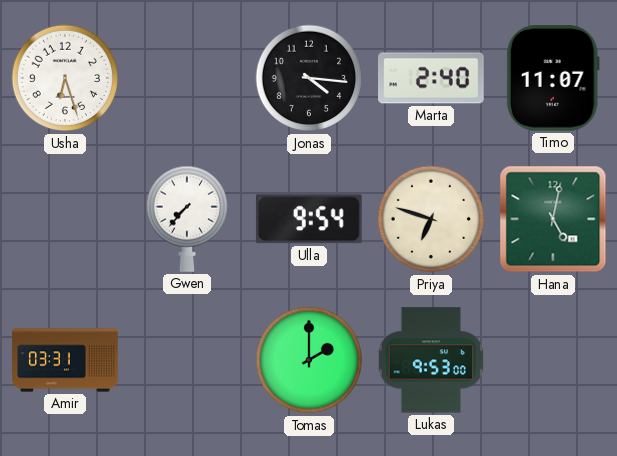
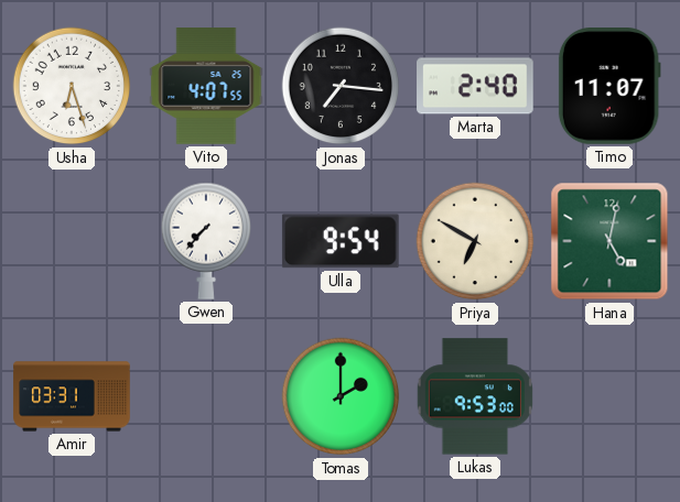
Vito: none -> 4:07 (206, 86)
Jonas: 4:16 -> 7:16 (341, 86)
Priya: 6:48 -> 6:50 (475, 241)
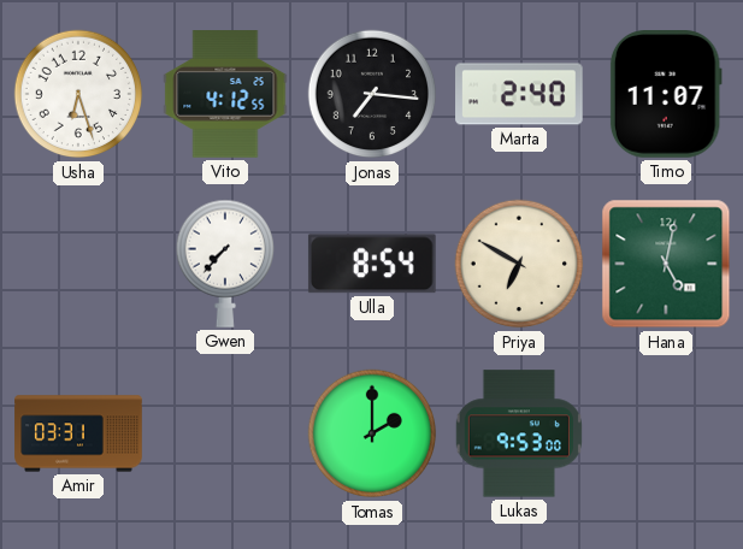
Vito: 4:07 -> 4:12 (225, 94)
Ulla: 9:54 -> 8:54 (372, 264)
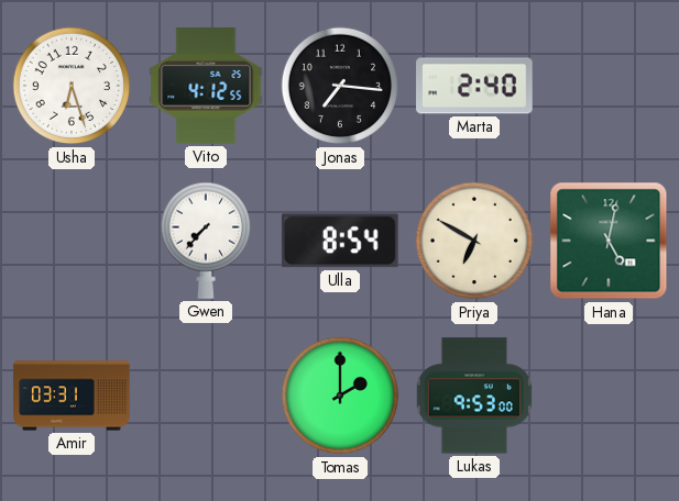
Timo: 11:07 -> none (666, 95)
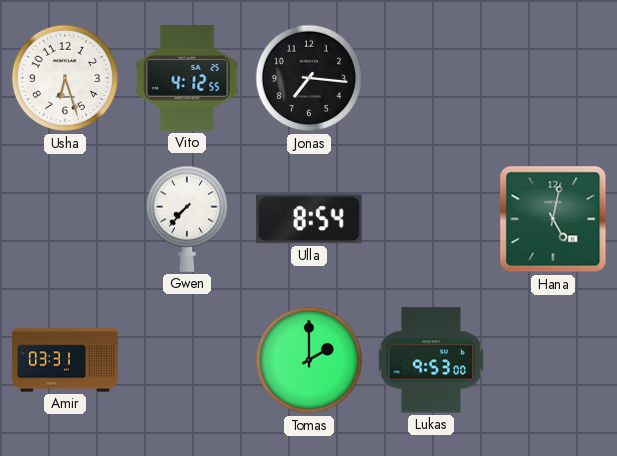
Marta: 2:40 -> none (474, 86)
Priya: 6:50 -> none (474, 241)
